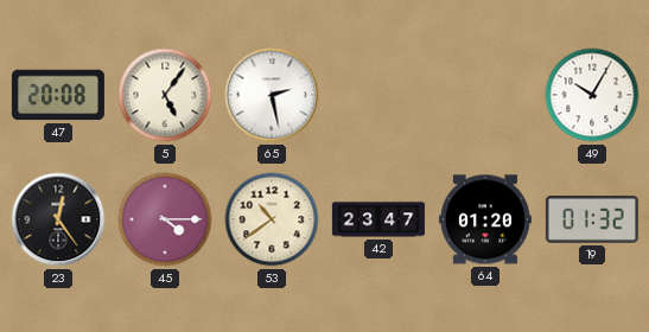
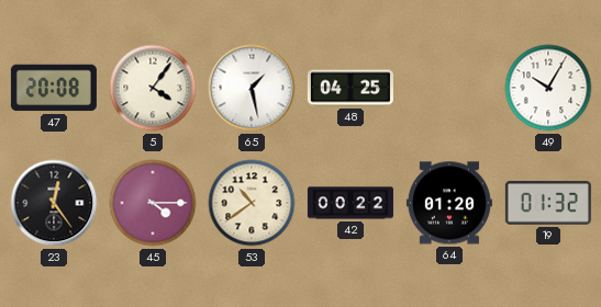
5: 5:06 -> 4:06 (153, 88)
65: 2:28 -> 1:28 (252, 88)
48: none -> 04:25 (350, 88)
42: 23:47 -> 00:22 (350, 203)
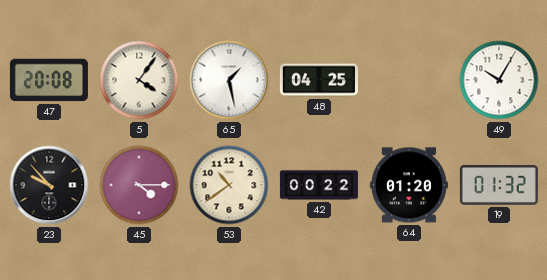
23: 12:24 -> 9:53 (49, 185)
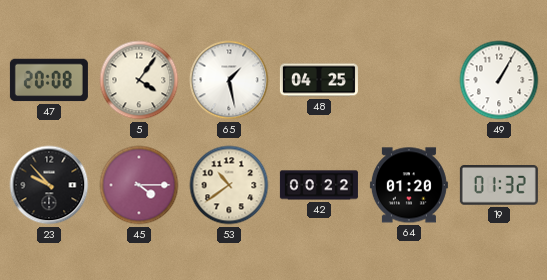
49: 10:05 -> 1:05 (499, 80)
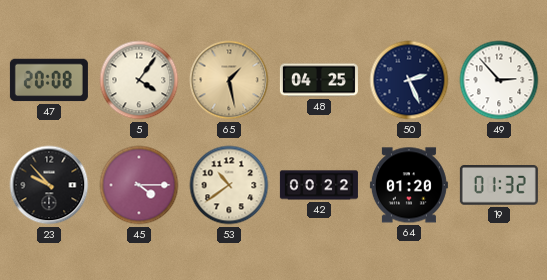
65 dial: white -> champagne (229, 80)
50: none -> 2:26 (409, 80)
49: 1:05 -> 2:53 (499, 80)
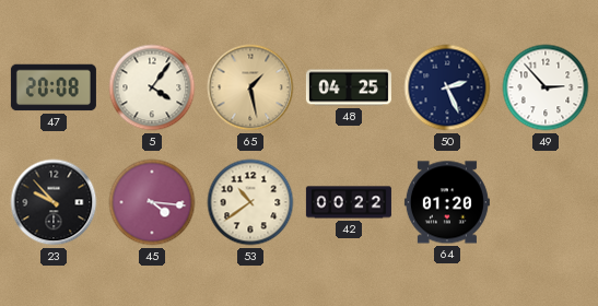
45: 4:15 -> 4:16 (152, 202)
19: 01:32 -> none (499, 186)
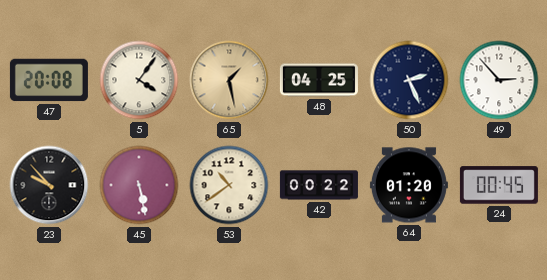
45: 4:16 -> 5:28 (139, 185)
24: none -> 00:45 (499, 185)
